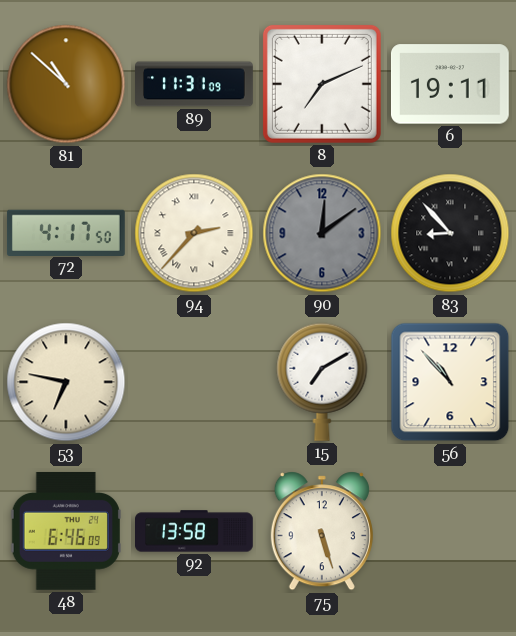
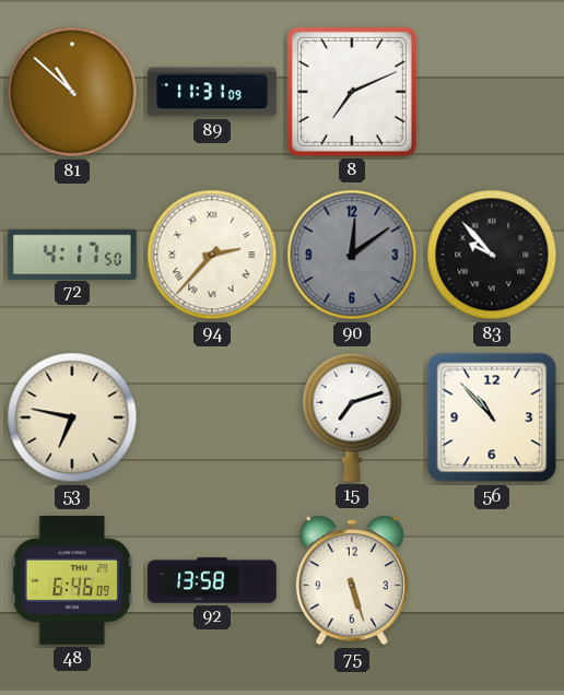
6: 19:11 -> none (450, 84)
83: 8:53 -> 9:53 (492, 255)
15: 7:10 -> 7:12 (352, 417)
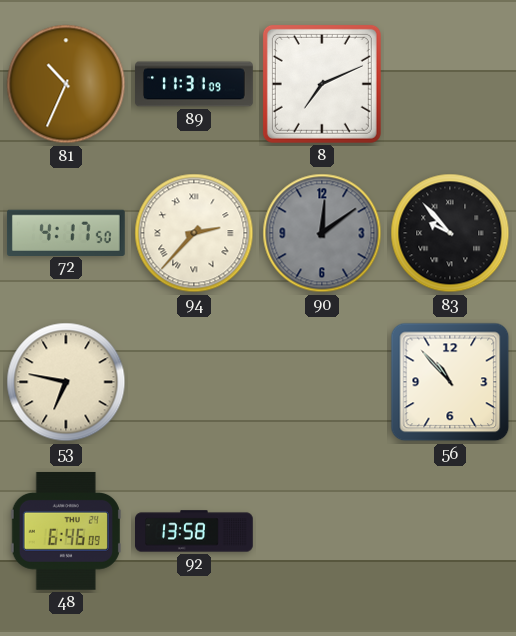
81: 10:52 -> 10:34 (66, 84)
15: 7:12 -> none (352, 417)
75: 5:27 -> none (352, 580)
